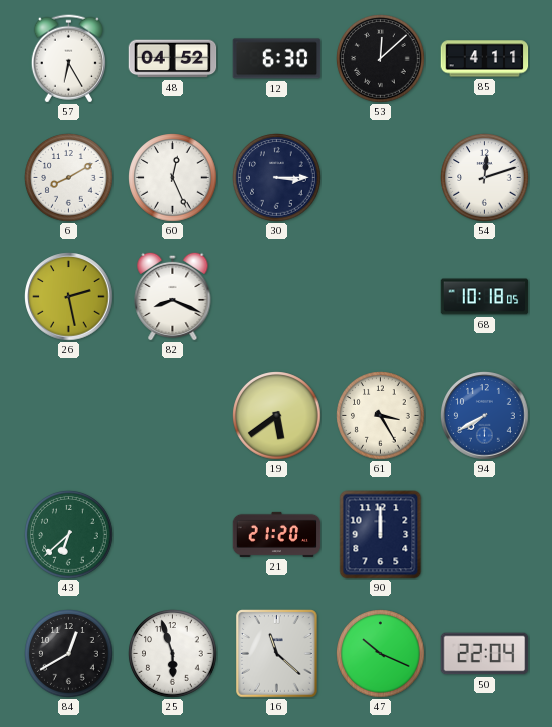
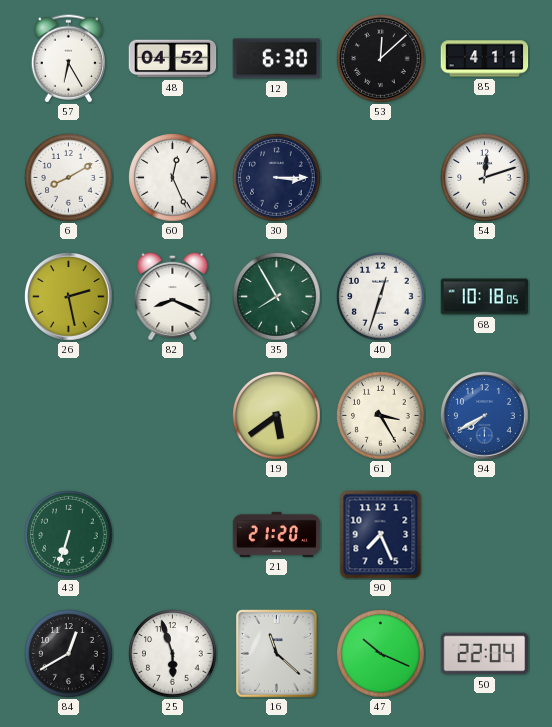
35: none -> 7:55 (277, 297)
40: none -> 12:33 (381, 297)
43: 6:38 -> 6:33 (69, 535)
90: 12:00 -> 7:26 (381, 535)
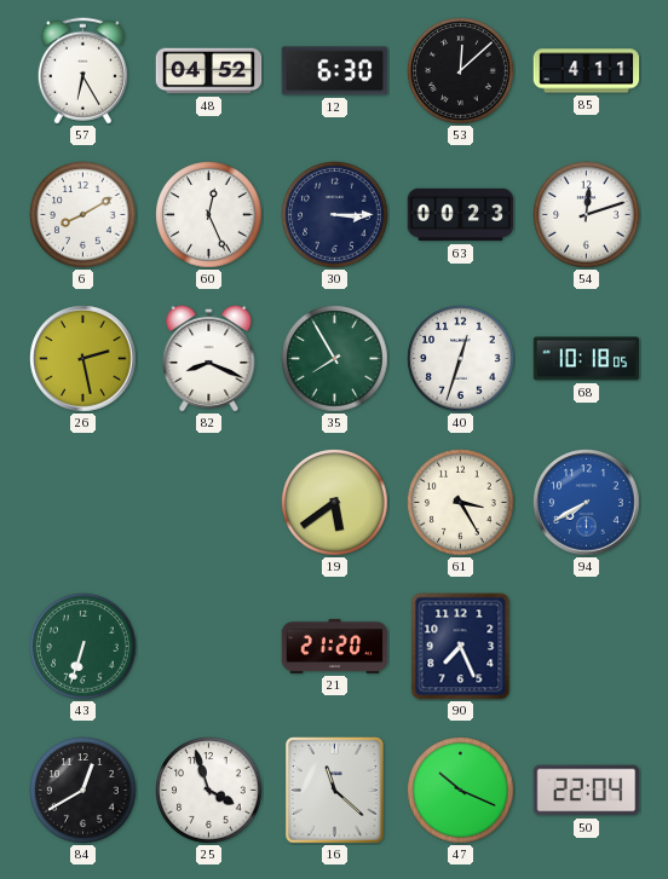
63: none -> 00:23 (461, 215)
25: 5:57 -> 3:57 (209, 791)
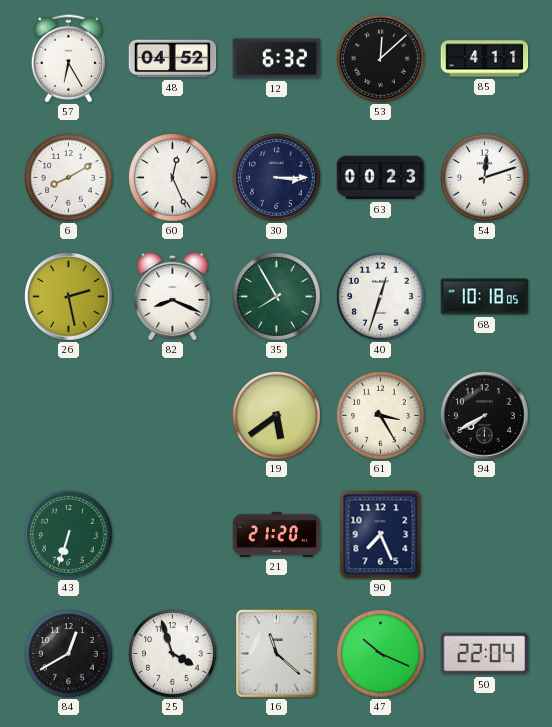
12: 6:30 -> 6:32 (277, 59)
94 dial: blue -> black (485, 416)
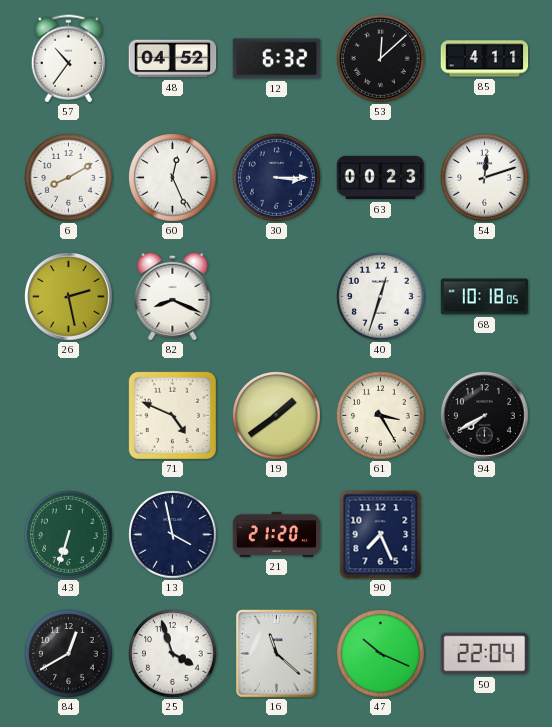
57: 6:25 -> 10:36 (68, 59)
35: 7:55 -> none (277, 297)
71: none -> 4:49 (172, 415)
19: 5:39 -> 1:39 (277, 416)
13: none -> 3:58 (173, 535)
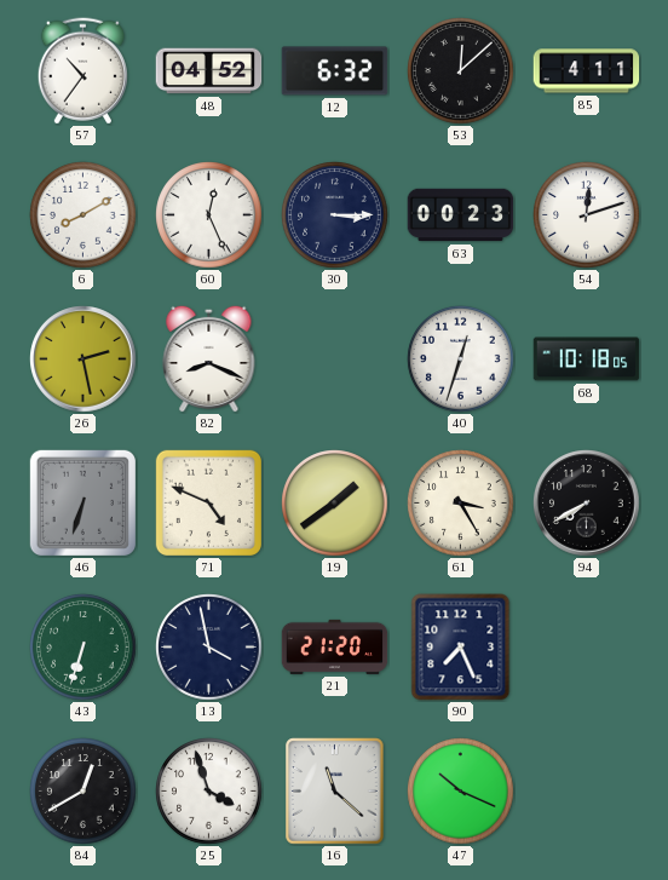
46: none -> 6:33 (82, 502)
50: 22:04 -> none (485, 654)
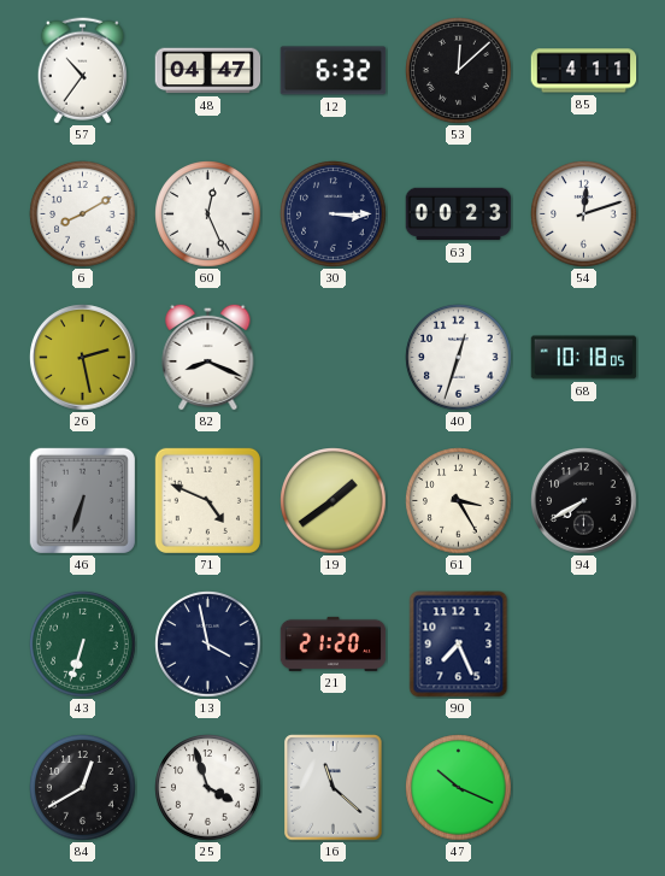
48: 04:52 -> 04:47 (208, 71)
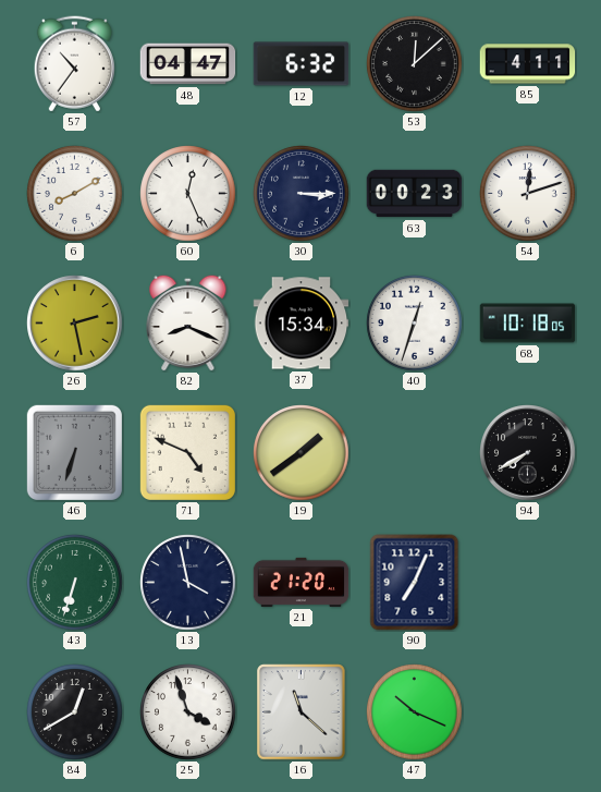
37: none -> 15:34 (302, 324)
61: 3:25 -> none (459, 501)
90: 7:26 -> 7:04 (415, 583)
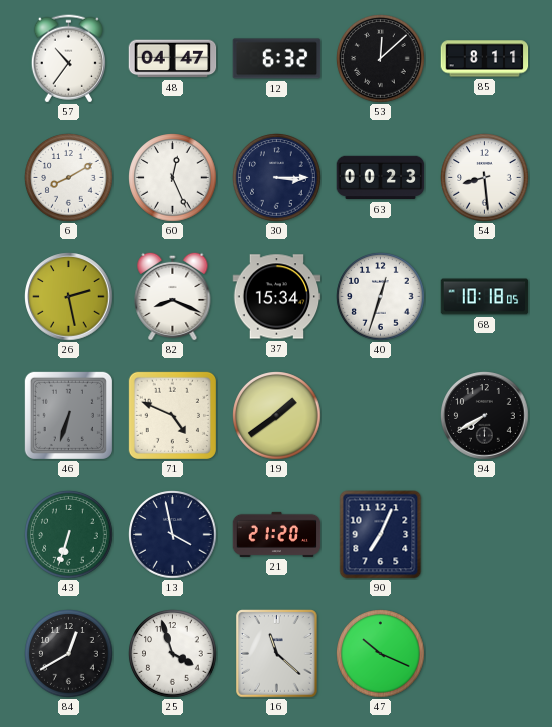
85: 4:11 -> 8:11 (485, 59)
54: 12:12 -> 8:29 (485, 178)
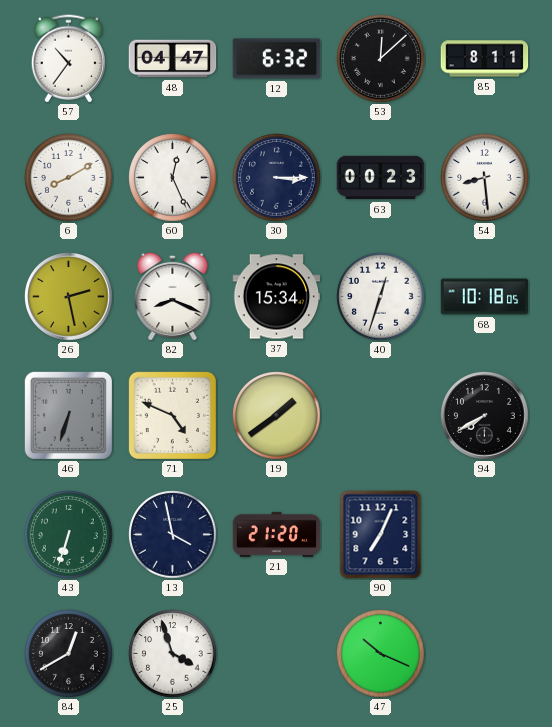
16: 11:22 -> none (277, 654)
